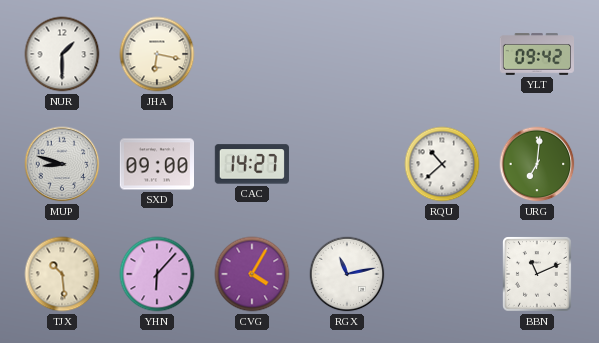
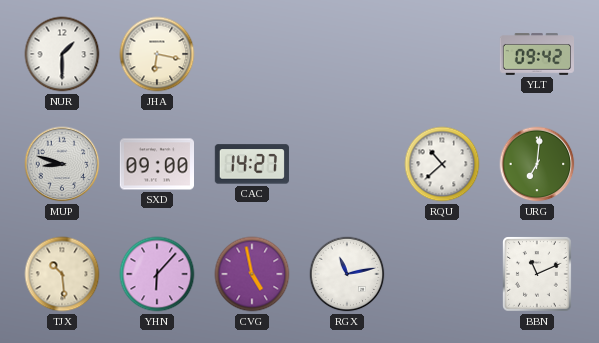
CVG: 4:05 -> 4:58 (252, 274)
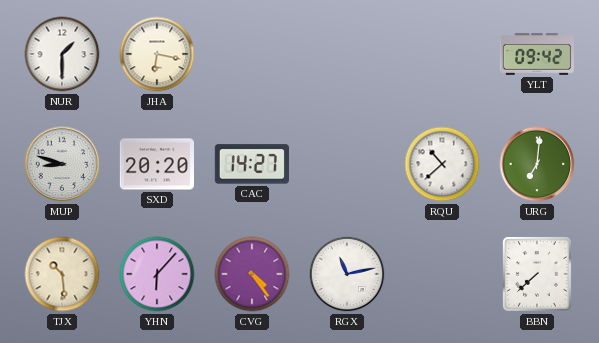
SXD: 09:00 -> 20:20 (156, 164)
CVG: 4:58 -> 4:24 (252, 274)
BBN: 11:11 -> 7:38 (537, 274)
